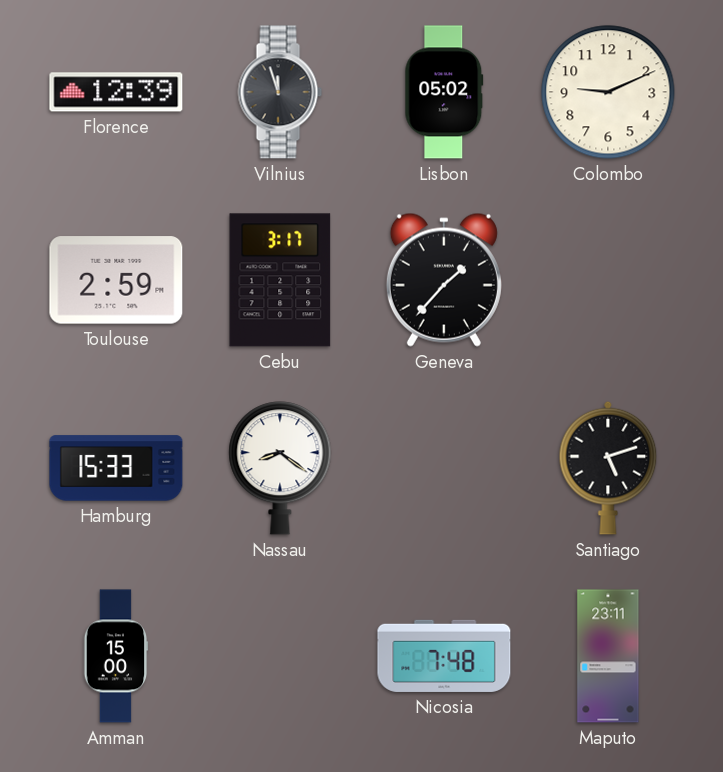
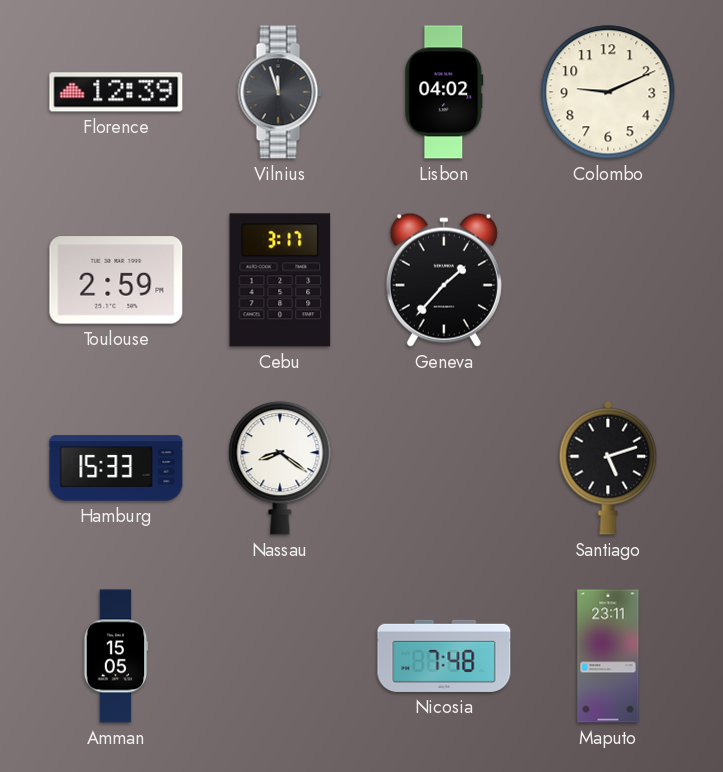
Lisbon: 05:02 -> 04:02 (444, 92)
Amman: 15:00 -> 15:05 (116, 656)
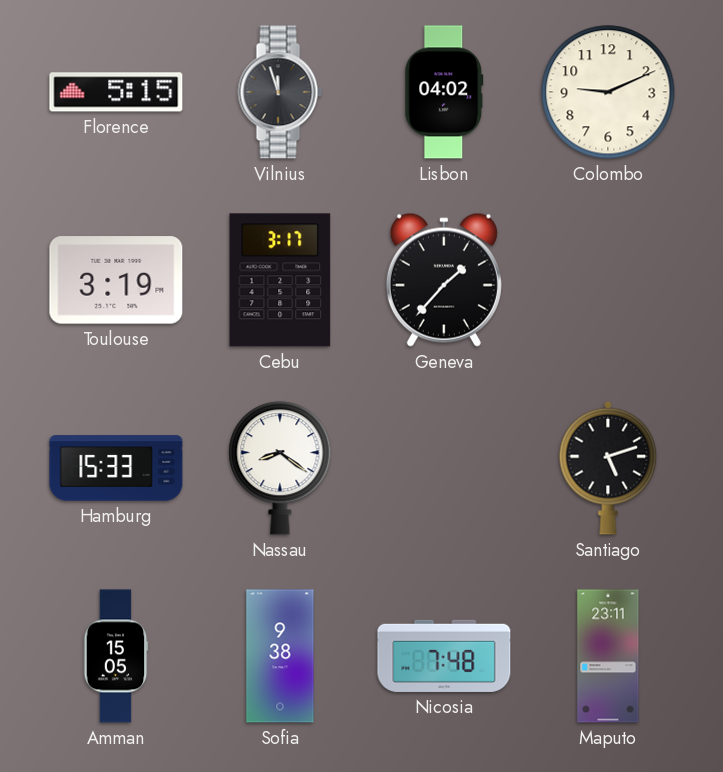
Florence: 12:39 -> 5:15 (116, 92)
Toulouse: 2:59 -> 3:19 (116, 280)
Sofia: none -> 9:38 (280, 656)
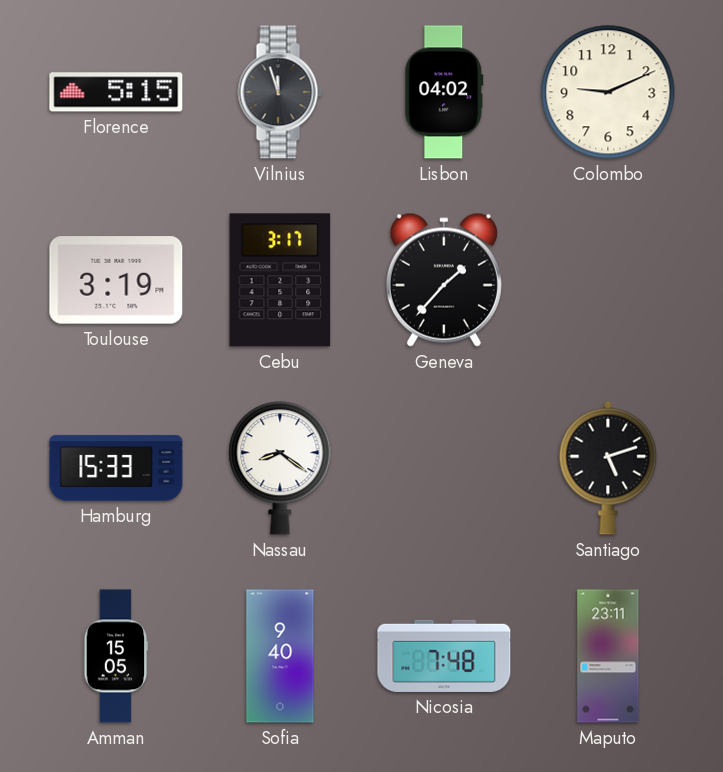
Sofia: 9:38 -> 9:40 (280, 656)
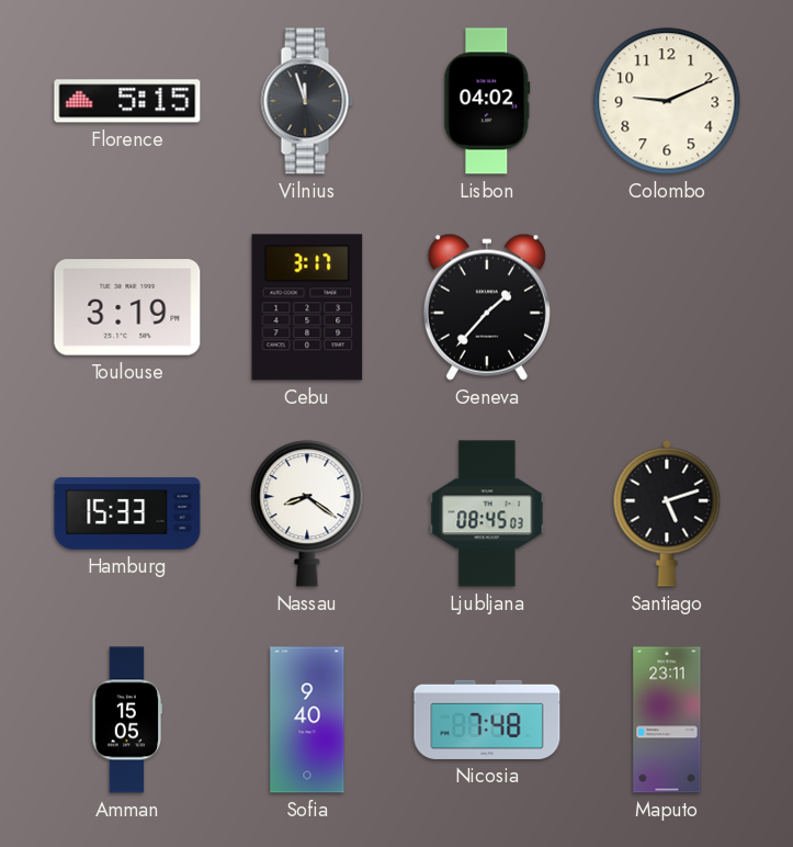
Ljubljana: none -> 08:45 (487, 513)
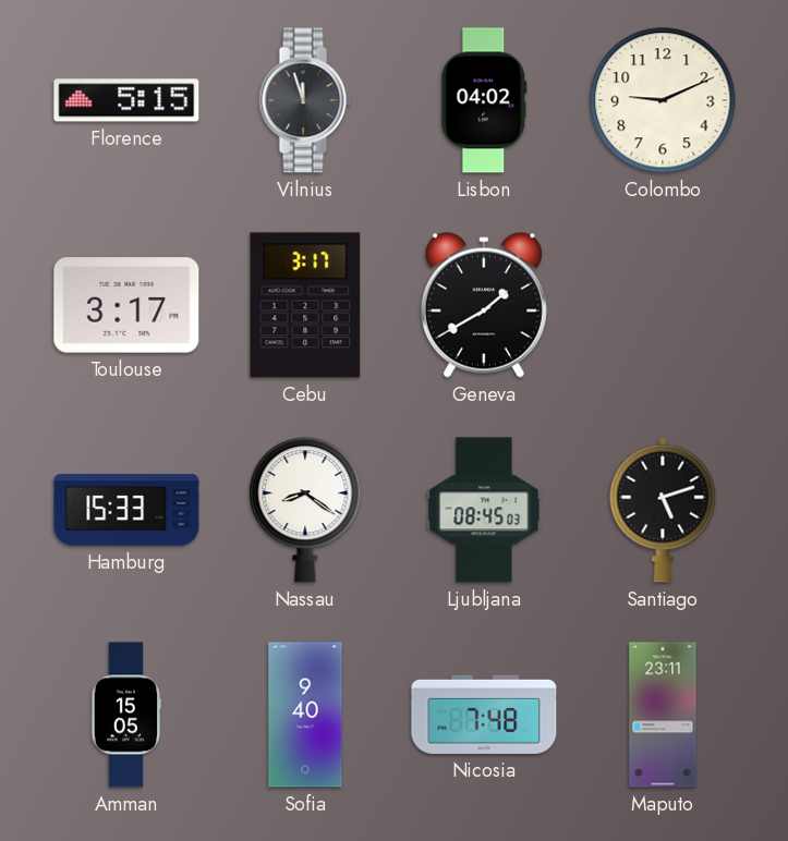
Toulouse: 3:19 -> 3:17 (126, 305)
Geneva: 1:37 -> 1:40 (484, 305)
